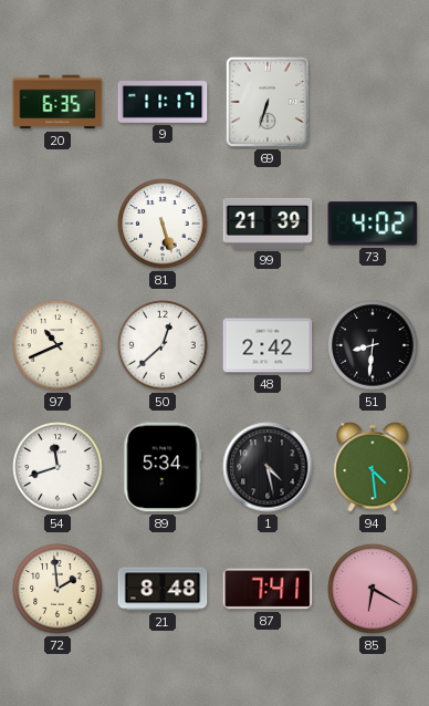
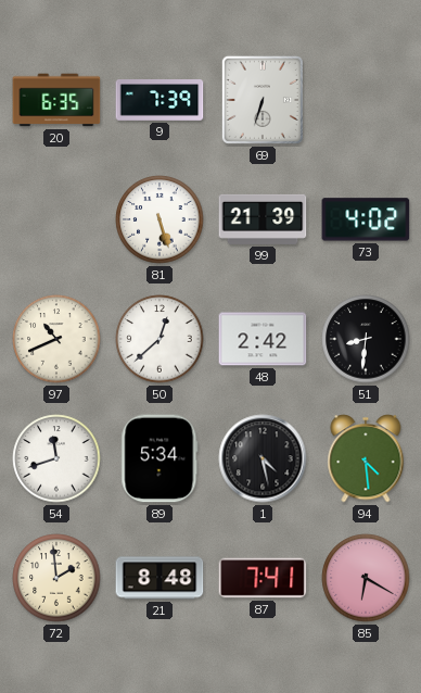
9: 11:17 -> 7:39 (160, 101)
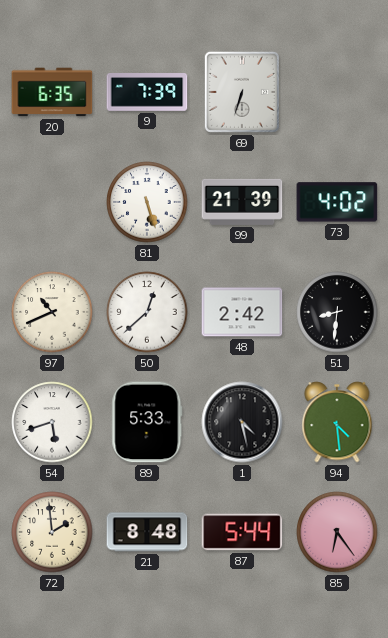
54: 11:42 -> 5:42 (52, 422)
89: 5:34 -> 5:33 (147, 422)
87: 7:41 -> 5:44 (242, 532)
85: 6:20 -> 6:24 (337, 532)
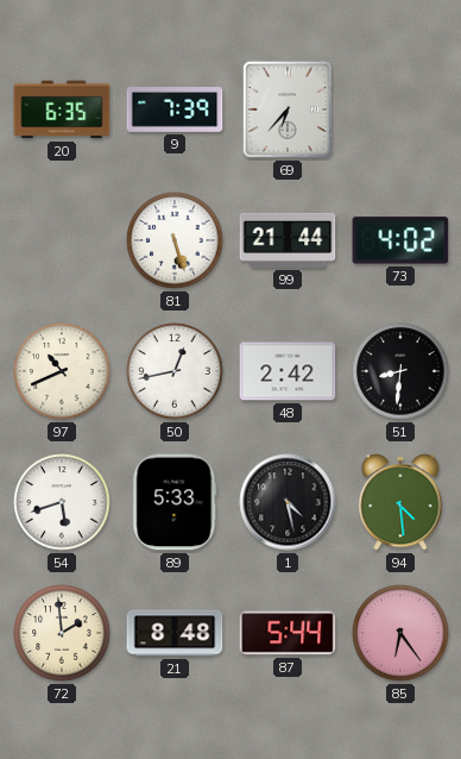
69: 6:33 -> 6:37 (288, 109)
99: 21:39 -> 21:44 (288, 240)
50: 12:38 -> 12:43 (175, 371)
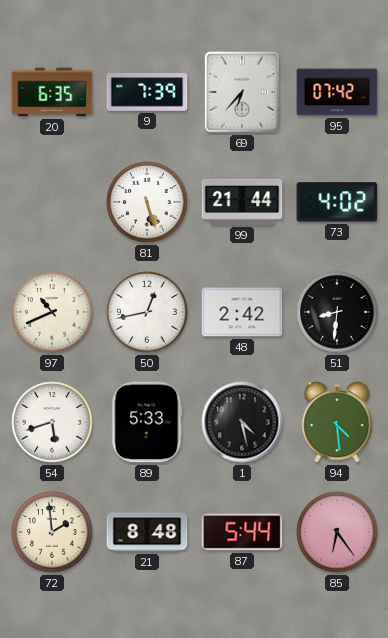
95: none -> 07:42 (337, 92)
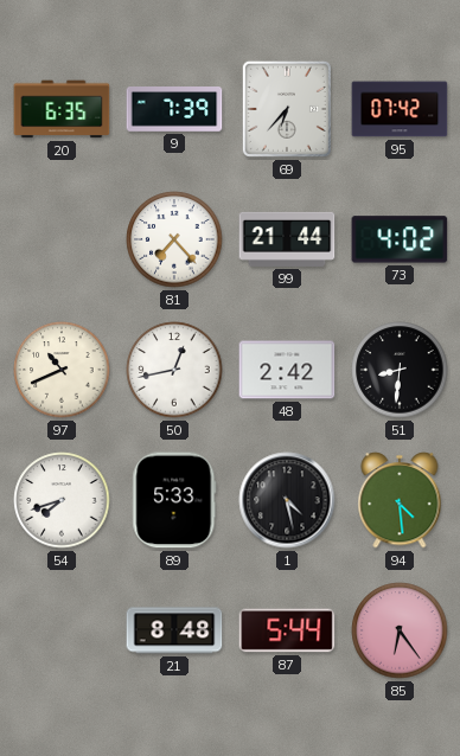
81: 5:27 -> 7:23 (174, 239)
54: 5:42 -> 7:42 (62, 500)
72: 1:59 -> none (52, 532)
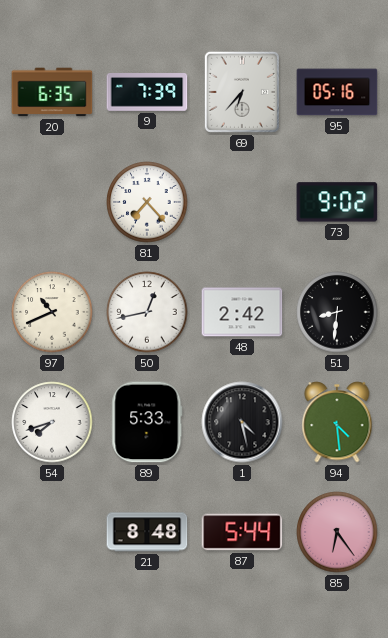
95: 07:42 -> 05:16 (337, 92)
99: 21:44 -> none (287, 239)
73: 4:02 -> 9:02 (337, 202)
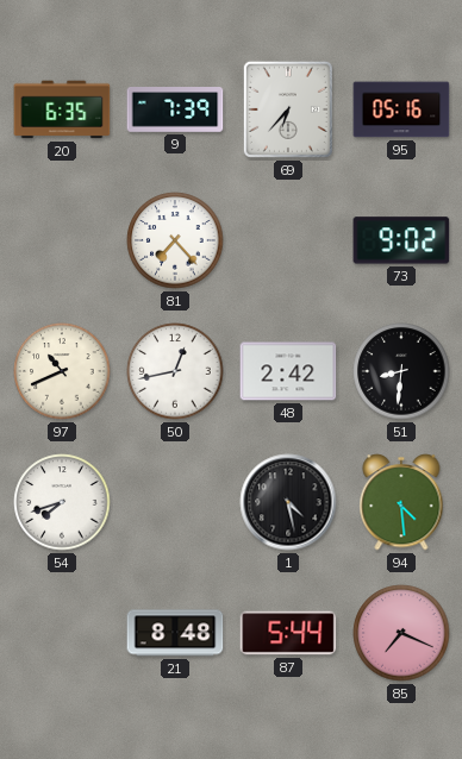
89: 5:33 -> none (147, 422)
85: 6:24 -> 7:19 (401, 633)
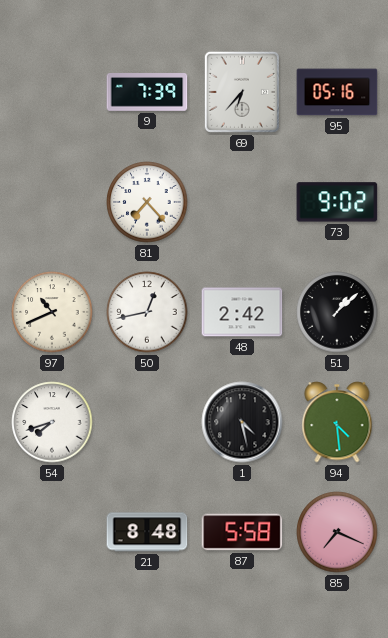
20: 6:35 -> none (62, 109)
51: 8:31 -> 1:08 (337, 312)
87: 5:44 -> 5:58 (242, 532)
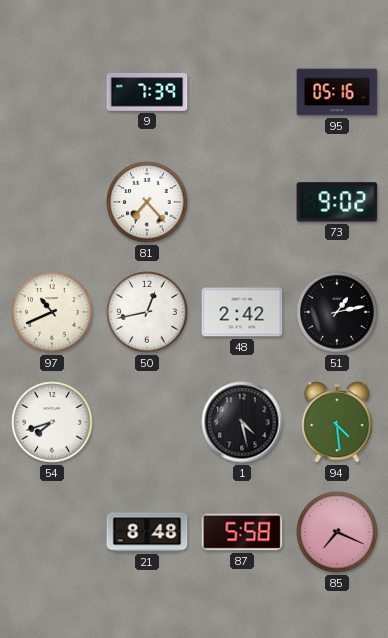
69: 6:37 -> none (242, 92)
51: 1:08 -> 1:13 (337, 312)
